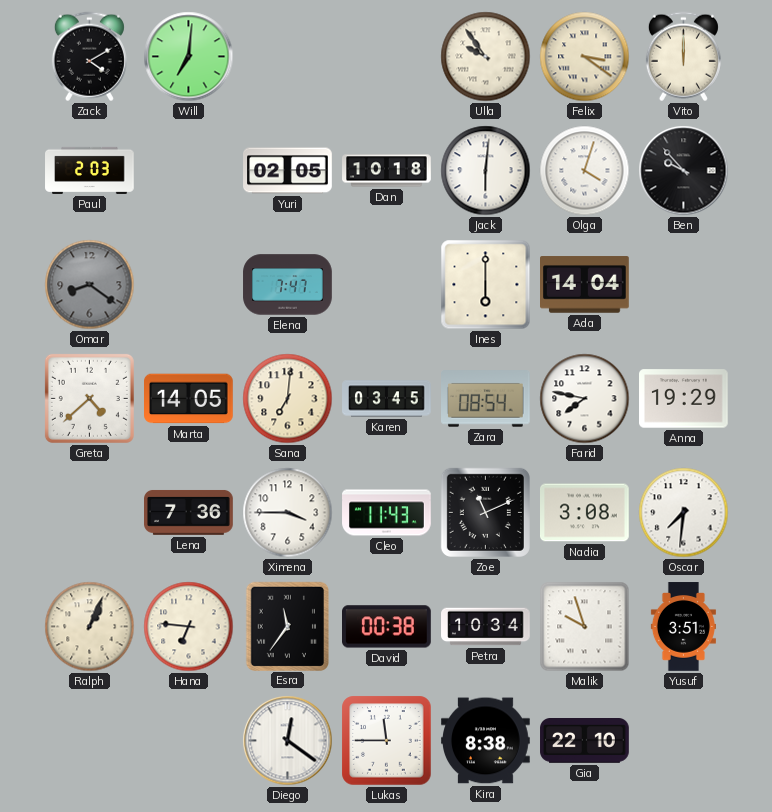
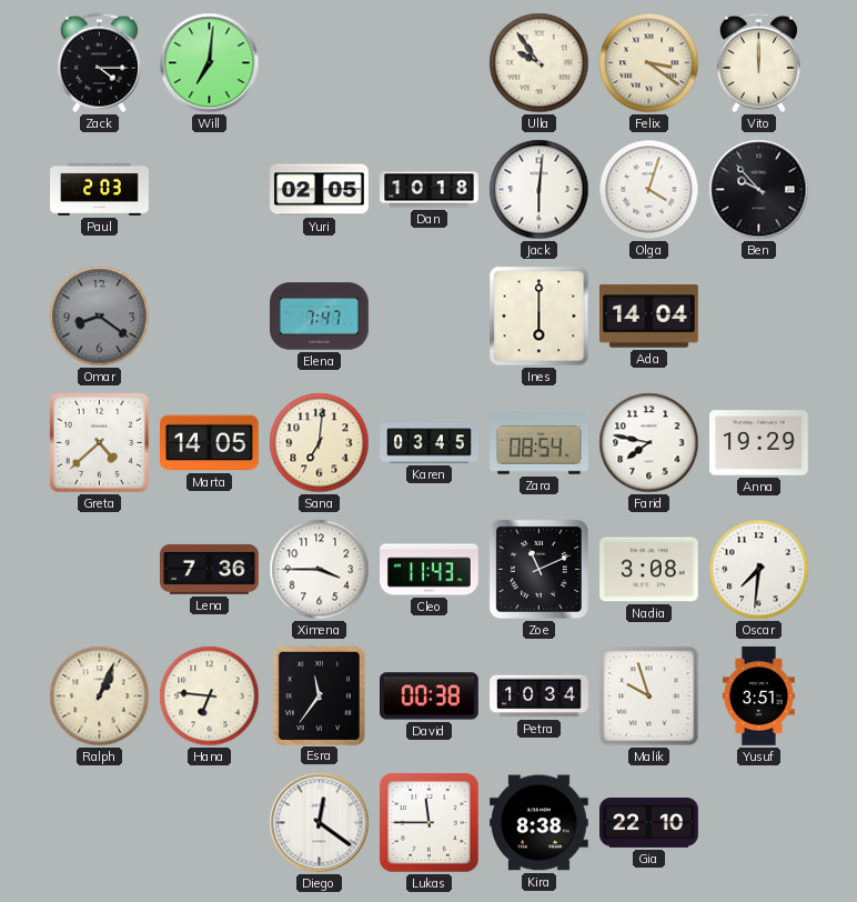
Zack: 4:10 -> 4:15 (99, 63)
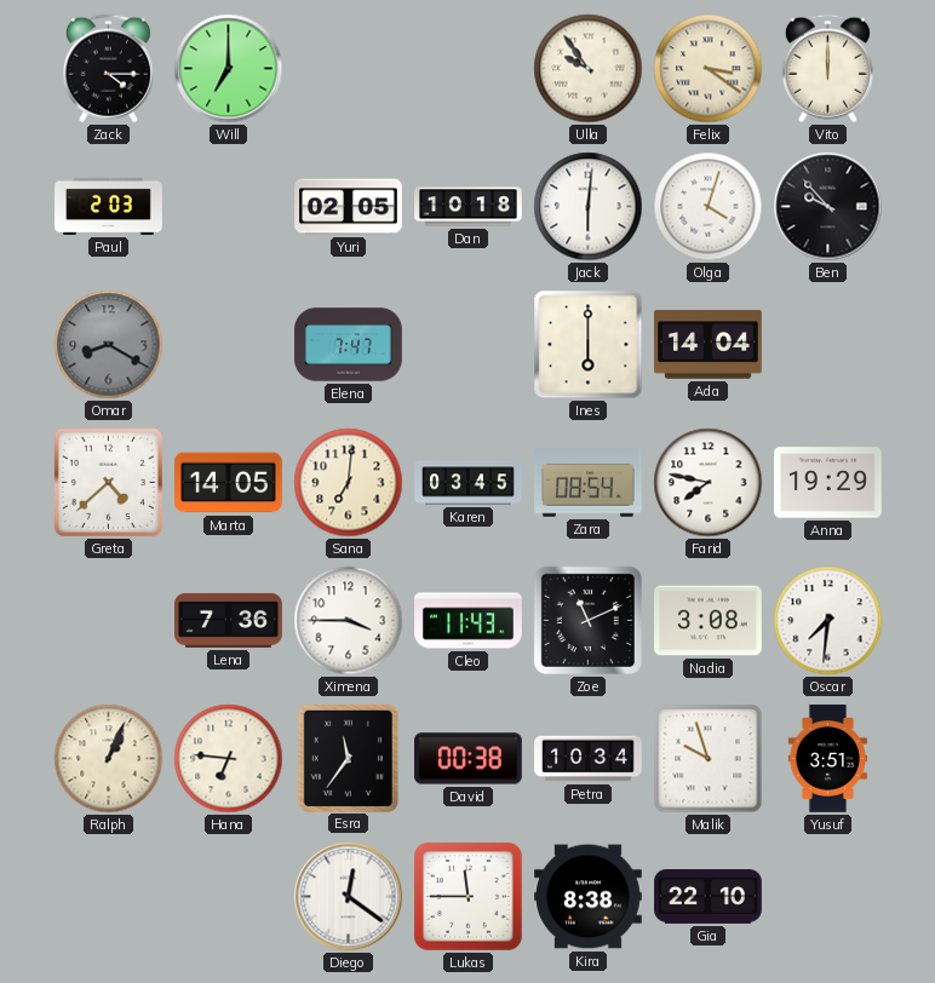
Will: 7:01 -> 7:00 (229, 69)
Omar: 8:21 -> 8:20 (109, 345)
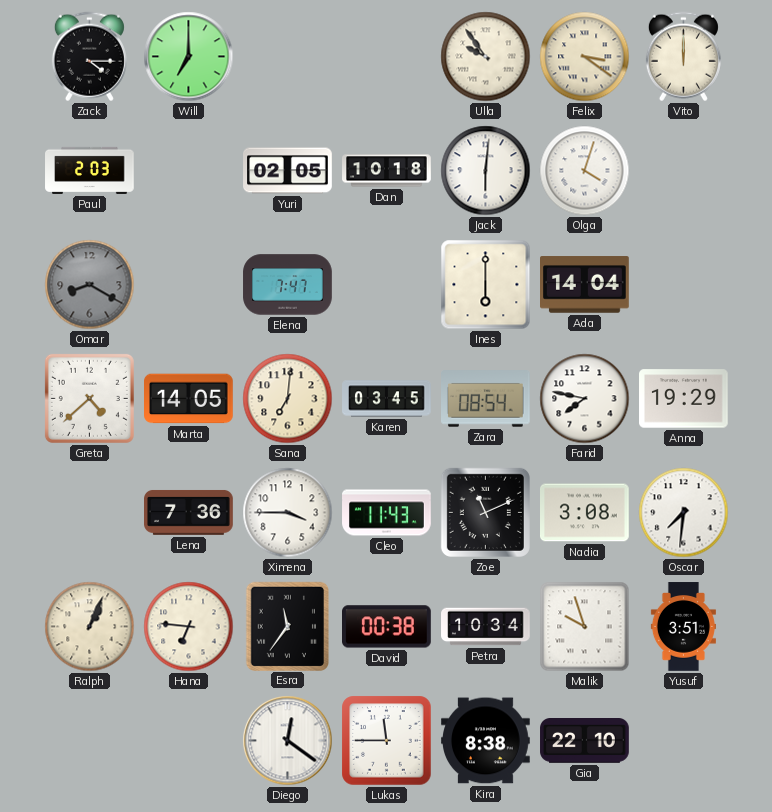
Ben: 9:53 -> none (828, 207)
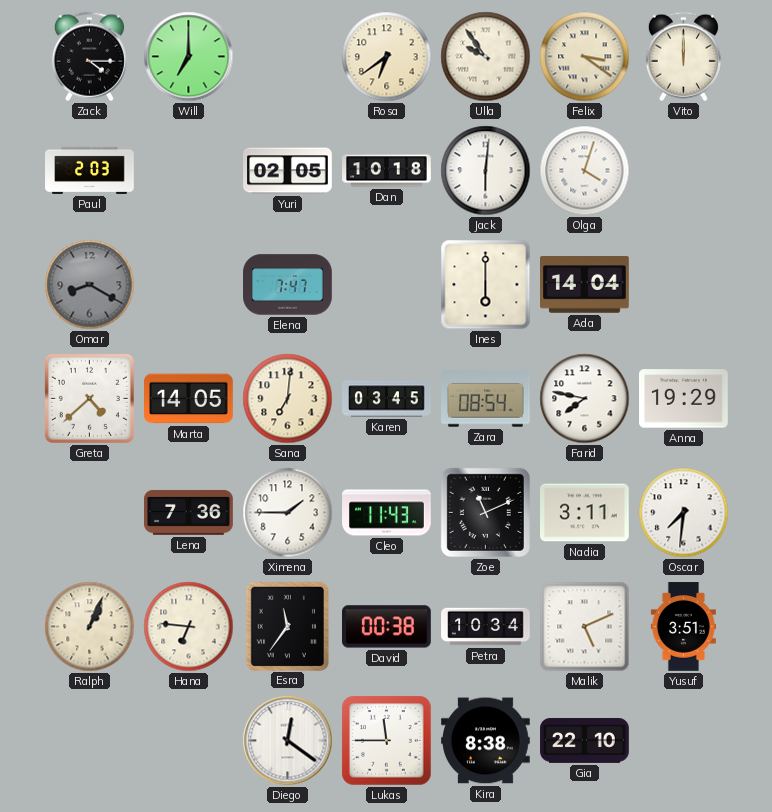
Rosa: none -> 6:39 (387, 57)
Ximena: 3:45 -> 1:45 (288, 513)
Nadia: 3:08 -> 3:11 (585, 513)
Malik: 9:57 -> 5:11 (585, 627)
